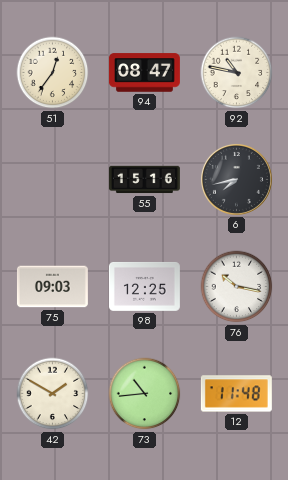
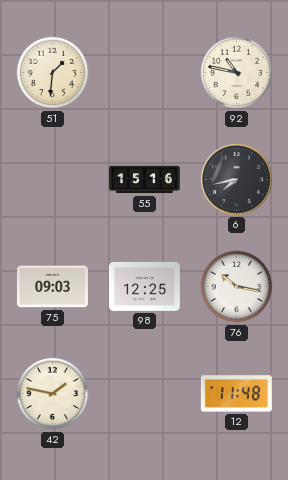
51: 12:36 -> 1:31 (53, 73)
94: 08:47 -> none (144, 73)
42: 1:50 -> 1:47 (53, 394)
73: 10:44 -> none (145, 394)
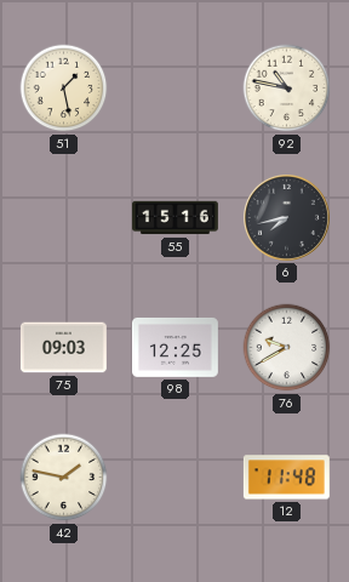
51: 1:31 -> 1:28 (64, 89)
76: 10:17 -> 9:40 (287, 348)
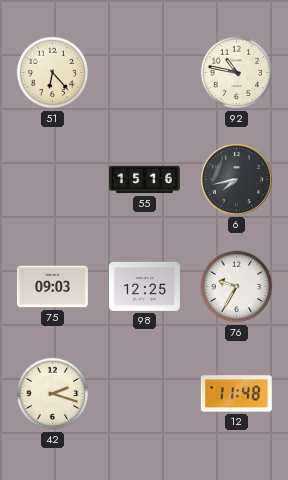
51: 1:28 -> 6:23 (53, 73)
76: 9:40 -> 9:35 (237, 287)
42: 1:47 -> 2:18 (53, 394)
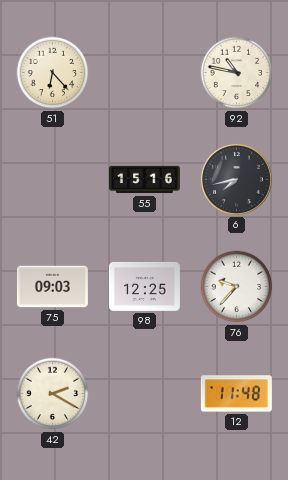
76: 9:35 -> 9:37 (237, 287)
42: 2:18 -> 2:20 (53, 394)
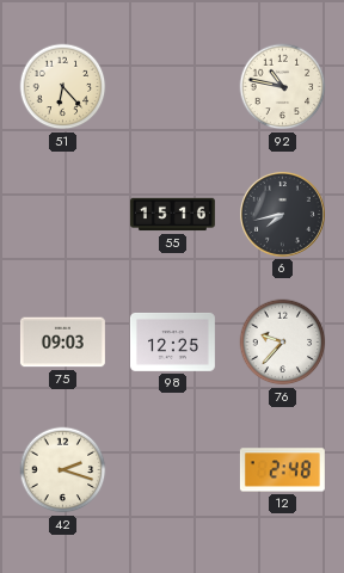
42: 2:20 -> 2:18 (63, 470)
12: 11:48 -> 2:48 (282, 470)
